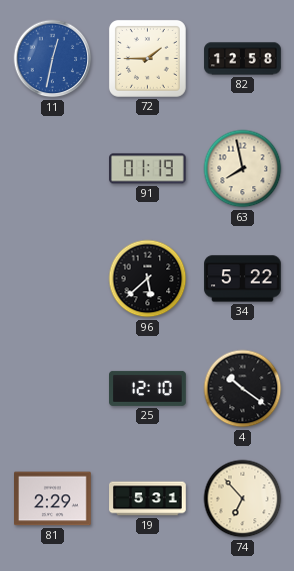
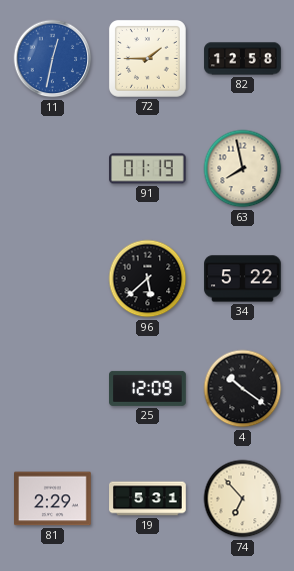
25: 12:10 -> 12:09 (148, 388)
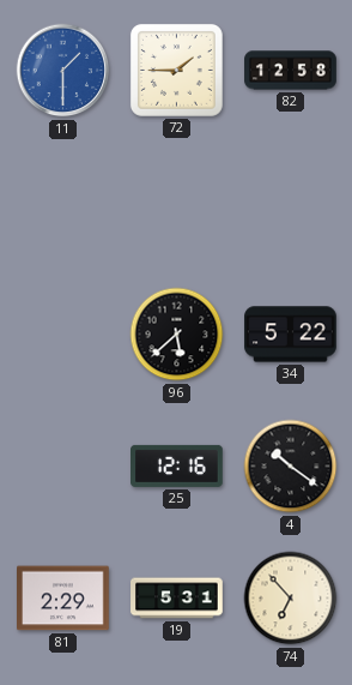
11: 12:32 -> 1:30 (63, 71)
91: 01:19 -> none (148, 169)
63: 7:58 -> none (243, 169)
25: 12:09 -> 12:16 (177, 465)
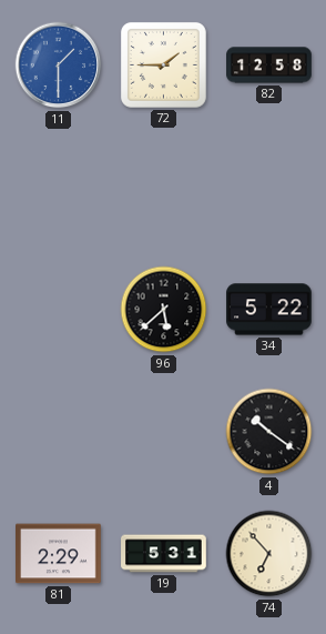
25: 12:16 -> none (177, 465)
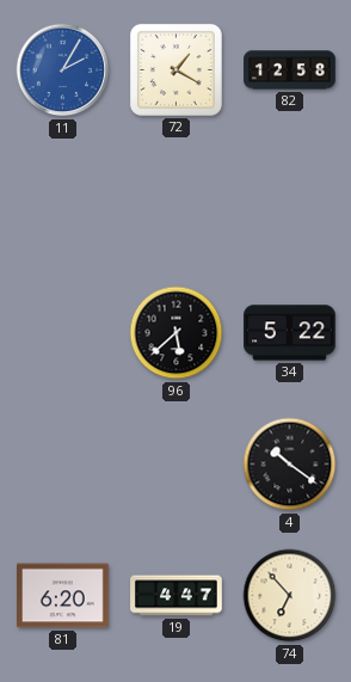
11: 1:30 -> 2:05 (63, 70)
72: 1:45 -> 1:20 (176, 69)
81: 2:29 -> 6:20 (63, 596)
19: 5:31 -> 4:47 (177, 596)
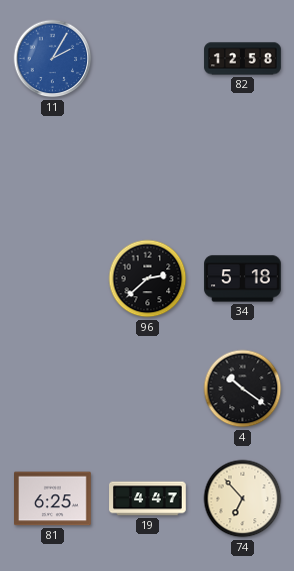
72: 1:20 -> none (176, 69)
96: 5:38 -> 2:38 (148, 279)
34: 5:22 -> 5:18 (243, 279)
81: 6:20 -> 6:25 (53, 499)
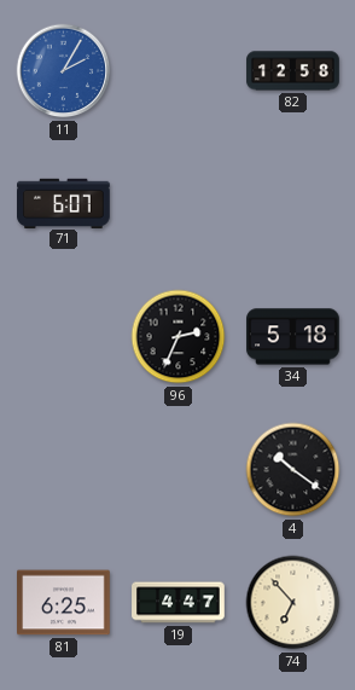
71: none -> 6:07 (64, 203)
96: 2:38 -> 2:34 (179, 337)
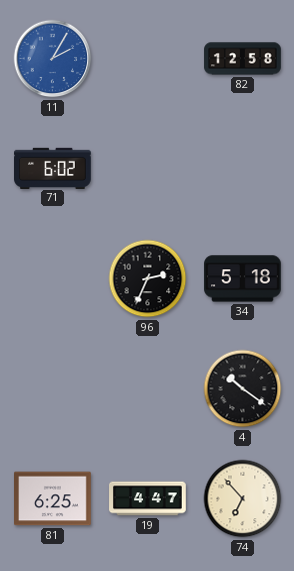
71: 6:07 -> 6:02 (53, 168)
